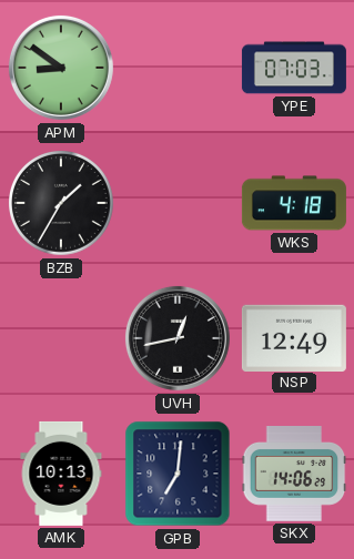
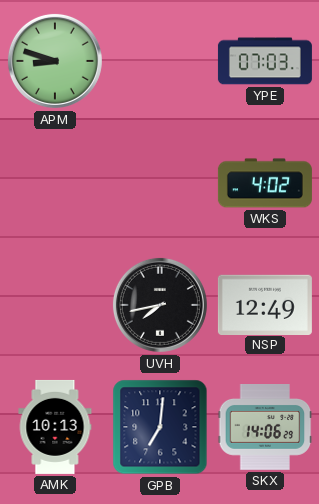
APM: 8:51 -> 8:48 (55, 61)
BZB: 1:35 -> none (62, 204)
WKS: 4:18 -> 4:02 (265, 183)
UVH: 12:43 -> 7:43 (160, 305)
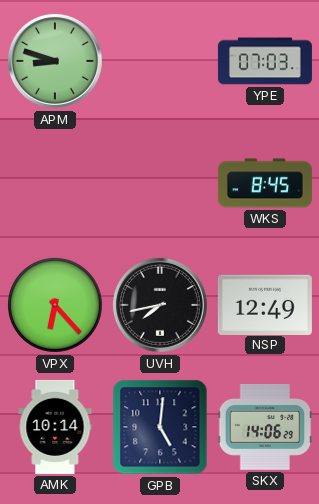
WKS: 4:02 -> 8:45 (265, 183)
VPX: none -> 6:23 (56, 306)
AMK: 10:13 -> 10:14 (55, 427)
GPB: 7:01 -> 5:01 (160, 427)
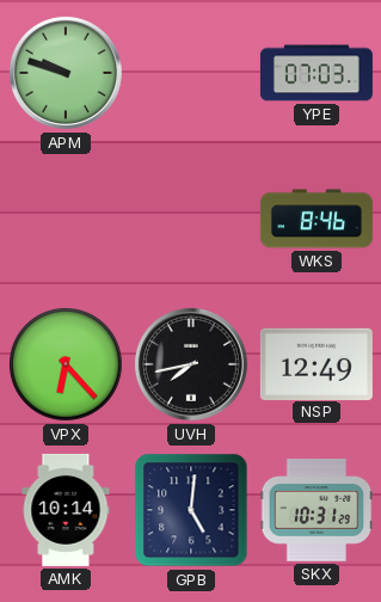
APM: 8:48 -> 9:48 (66, 73)
WKS: 8:45 -> 8:46 (317, 219)
SKX: 14:06 -> 10:31 (317, 511)
